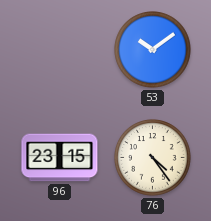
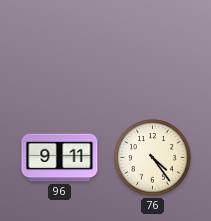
53: 10:09 -> none (153, 50)
96: 23:15 -> 9:11 (60, 158)
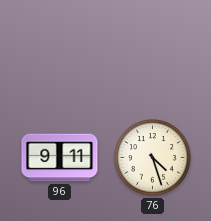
76: 4:24 -> 4:27 (153, 158)
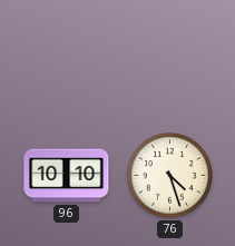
96: 9:11 -> 10:10 (67, 176)
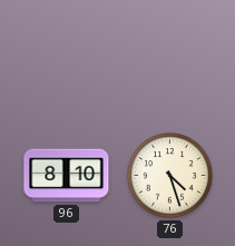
96: 10:10 -> 8:10 (67, 176)
